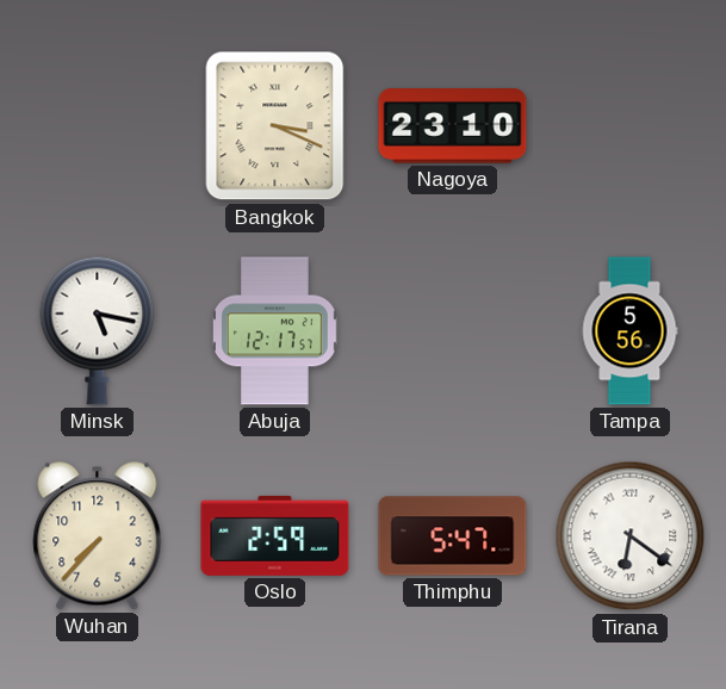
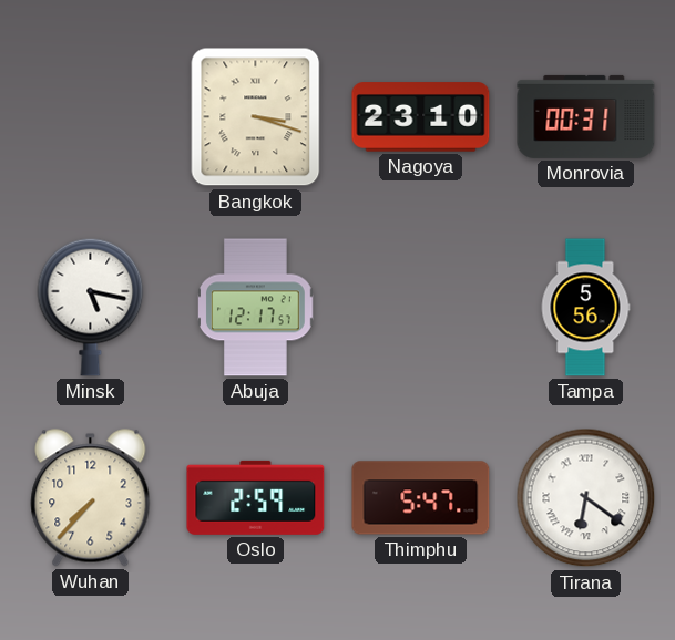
Bangkok: 3:19 -> 3:18 (256, 117)
Monrovia: none -> 00:31 (586, 116)
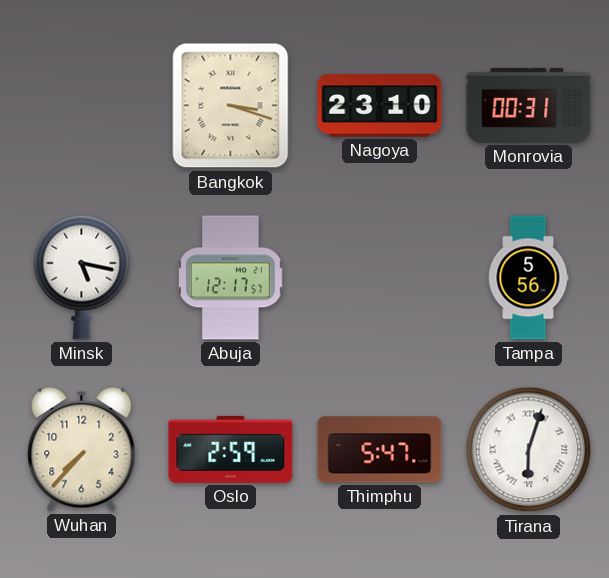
Tirana: 6:21 -> 6:03 (529, 450)
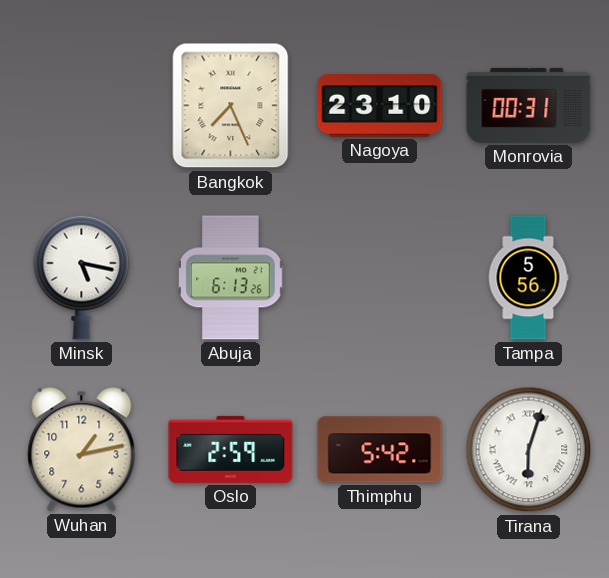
Bangkok: 3:18 -> 7:26 (231, 106)
Abuja: 12:17 -> 6:13 (231, 278)
Wuhan: 7:37 -> 1:13 (82, 450)
Thimphu: 5:47 -> 5:42 (380, 450)
